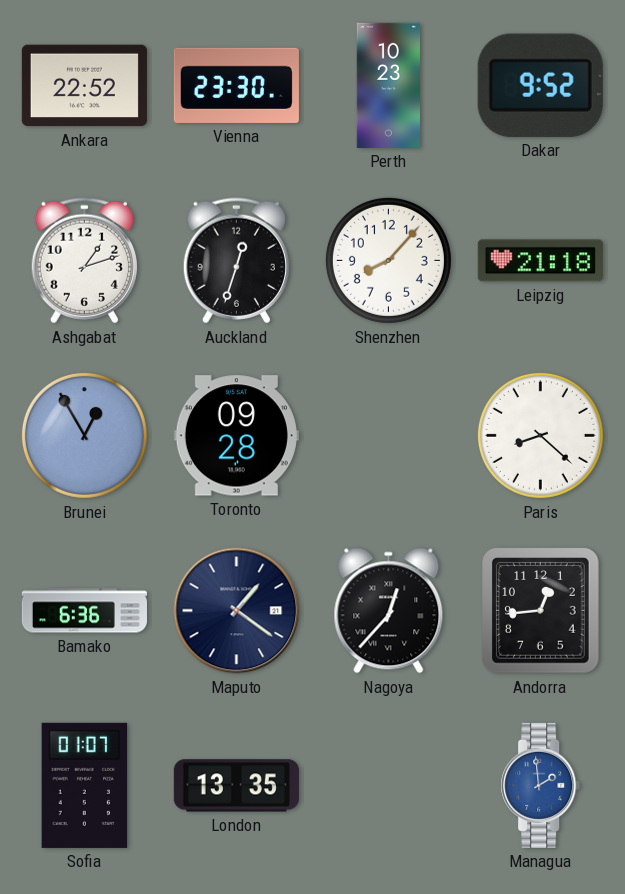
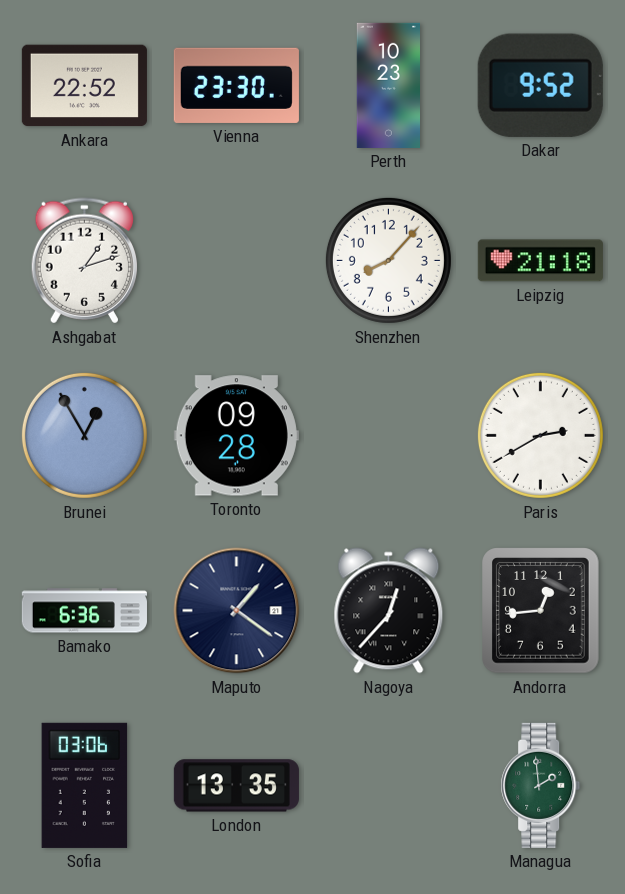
Auckland: 12:33 -> none (236, 261)
Paris: 8:22 -> 2:40 (540, 435)
Sofia: 01:07 -> 03:06 (85, 785)
Managua dial: blue -> green (541, 785)
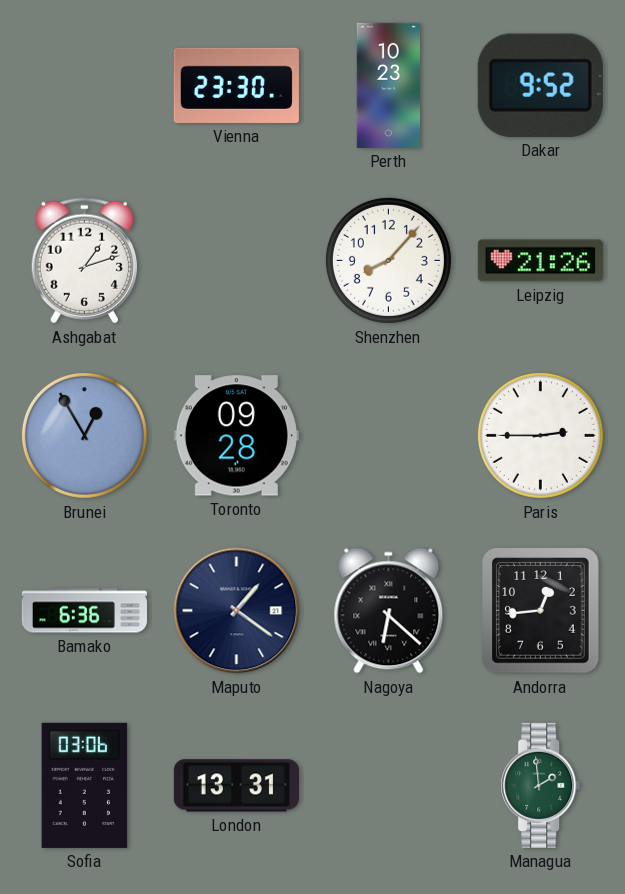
Ankara: 22:52 -> none (84, 86)
Leipzig: 21:18 -> 21:26 (540, 261)
Paris: 2:40 -> 2:45 (540, 435)
Nagoya: 12:37 -> 6:22 (389, 611)
London: 13:35 -> 13:31 (236, 786)
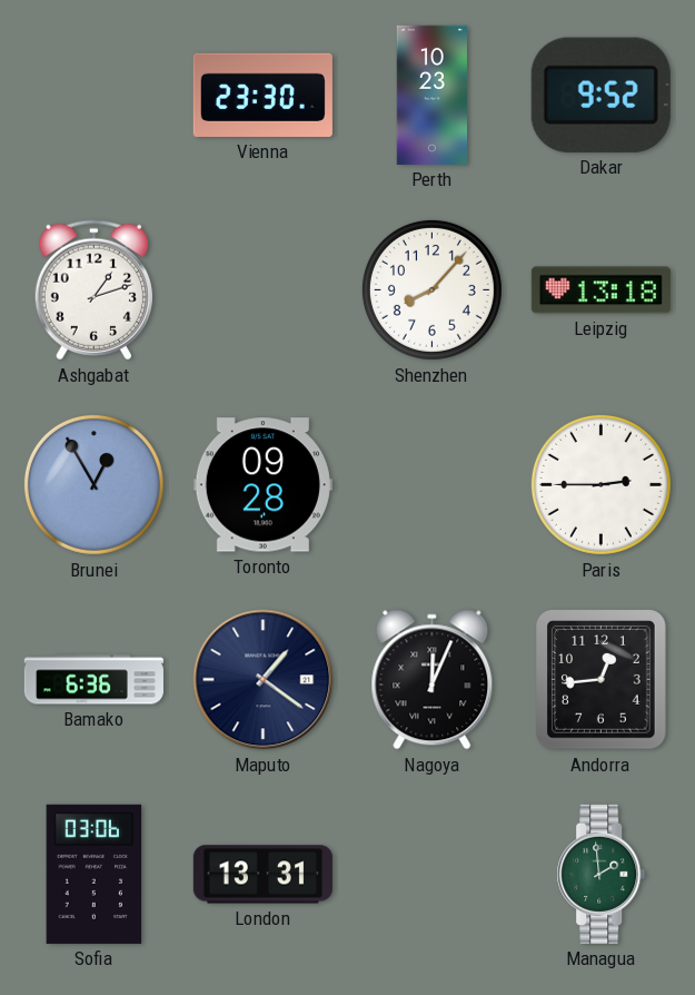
Leipzig: 21:26 -> 13:18 (600, 290)
Nagoya: 6:22 -> 12:04 (433, 680)
